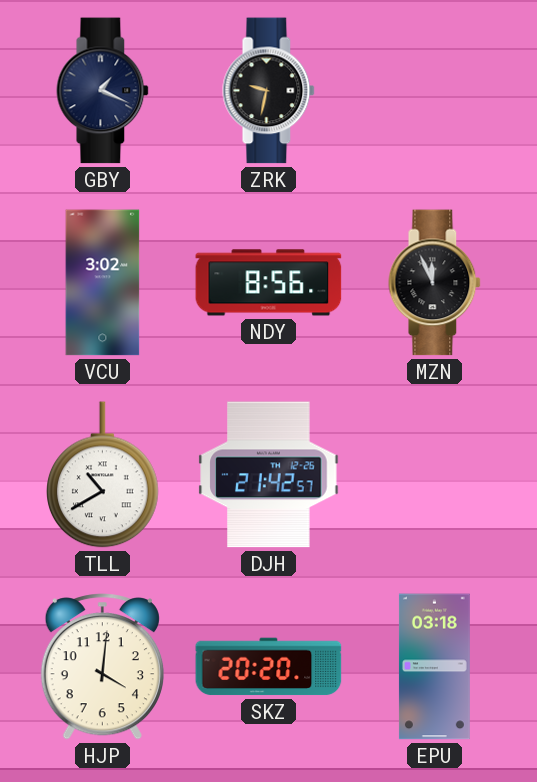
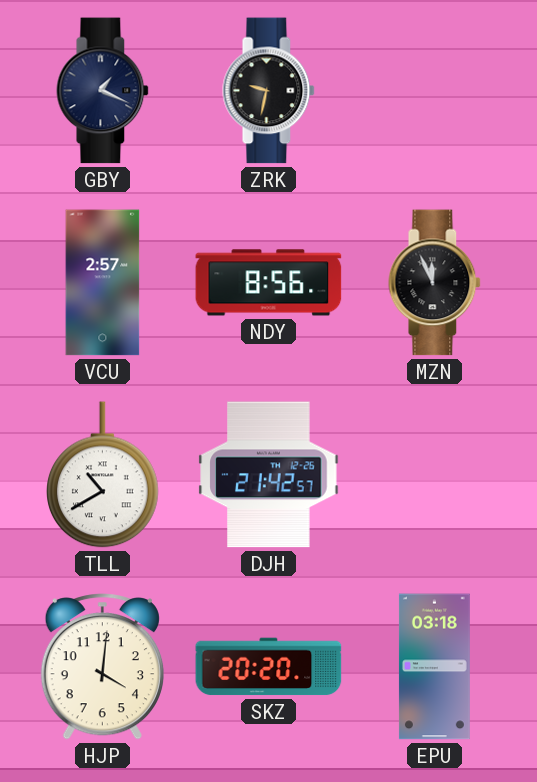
VCU: 3:02 -> 2:57 (103, 283)
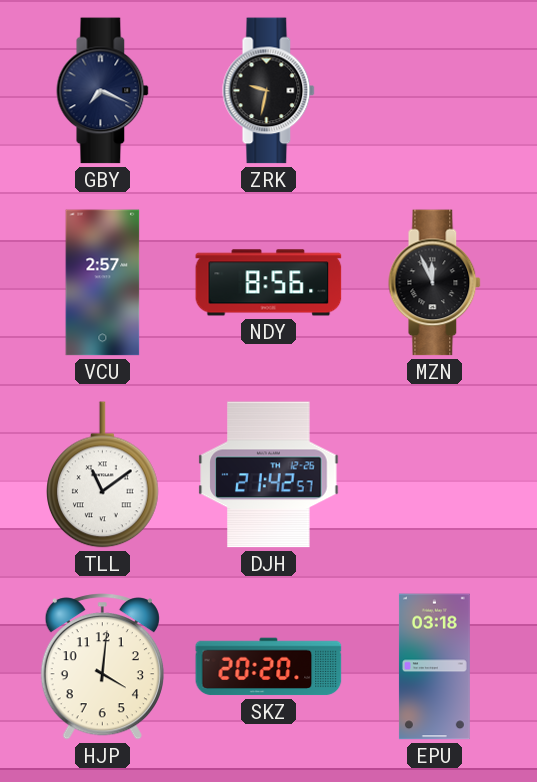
GBY: 1:19 -> 7:19 (103, 91)
TLL: 10:40 -> 11:09 (103, 475)
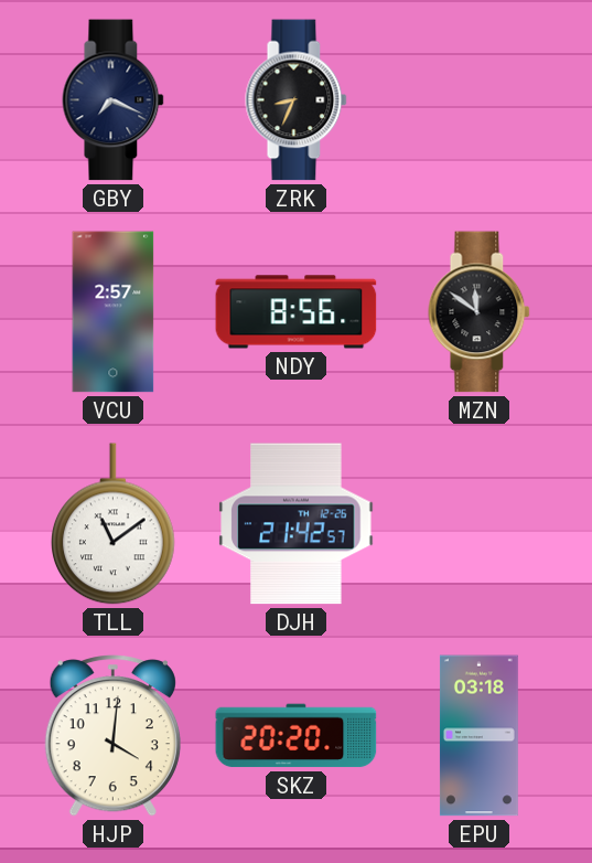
ZRK: 9:32 -> 8:34 (297, 100)
MZN: 11:56 -> 11:51 (480, 312)
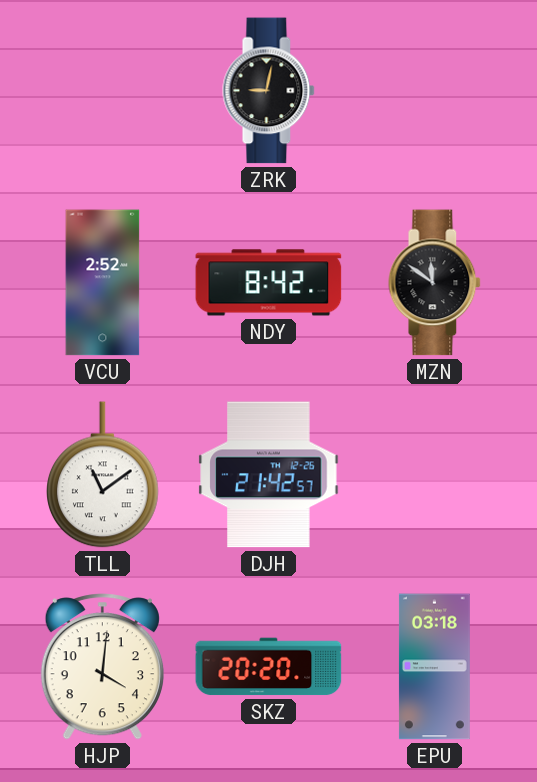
GBY: 7:19 -> none (114, 100)
ZRK: 8:34 -> 9:02 (269, 91)
VCU: 2:57 -> 2:52 (103, 283)
NDY: 8:56 -> 8:42 (269, 283)
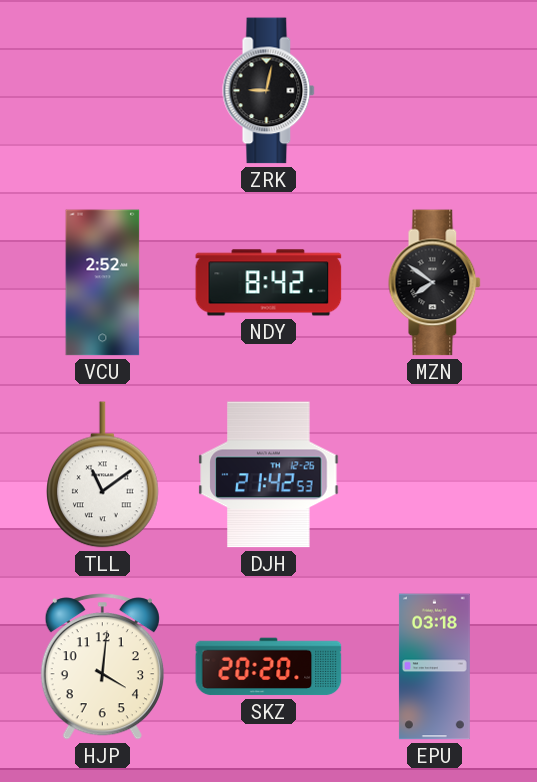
MZN: 11:51 -> 7:51 (435, 283)
DJH: 21:42:57 -> 21:42:53 (269, 475)
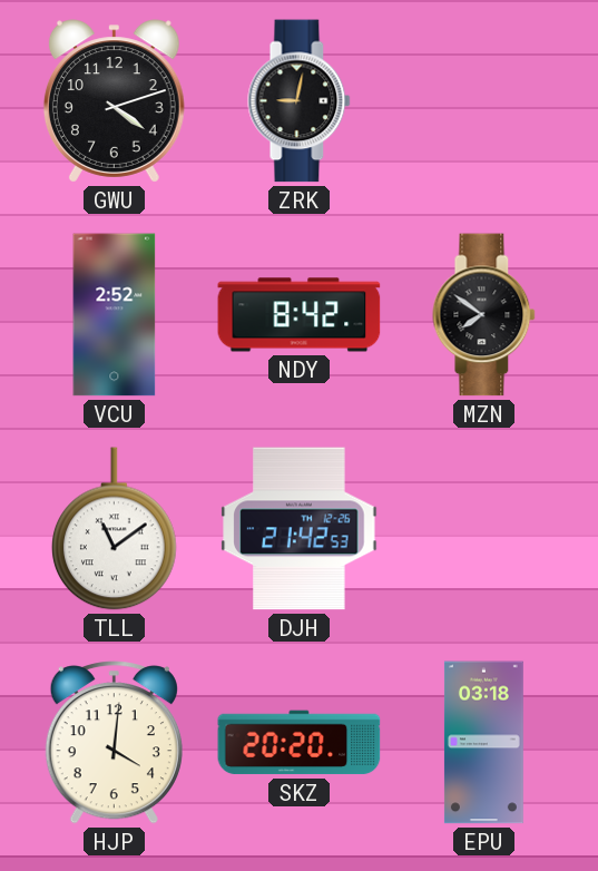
GWU: none -> 4:12 (114, 101)
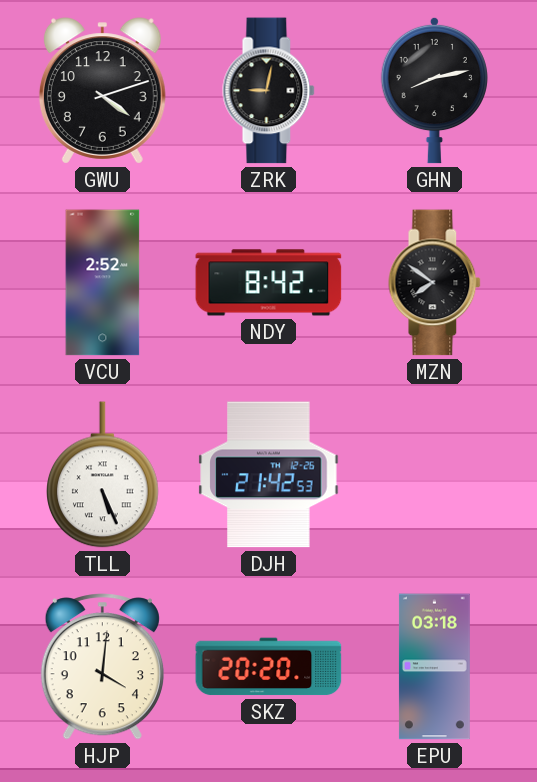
GHN: none -> 8:13 (434, 90)
TLL: 11:09 -> 5:26 (103, 475)
